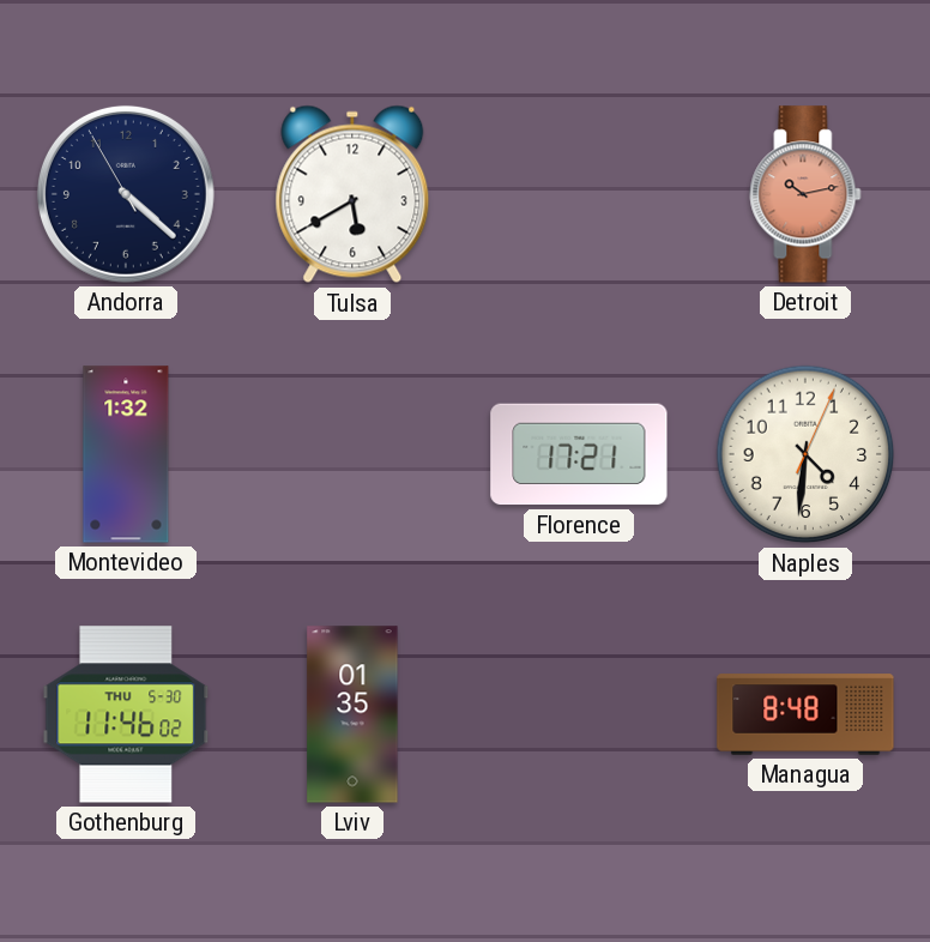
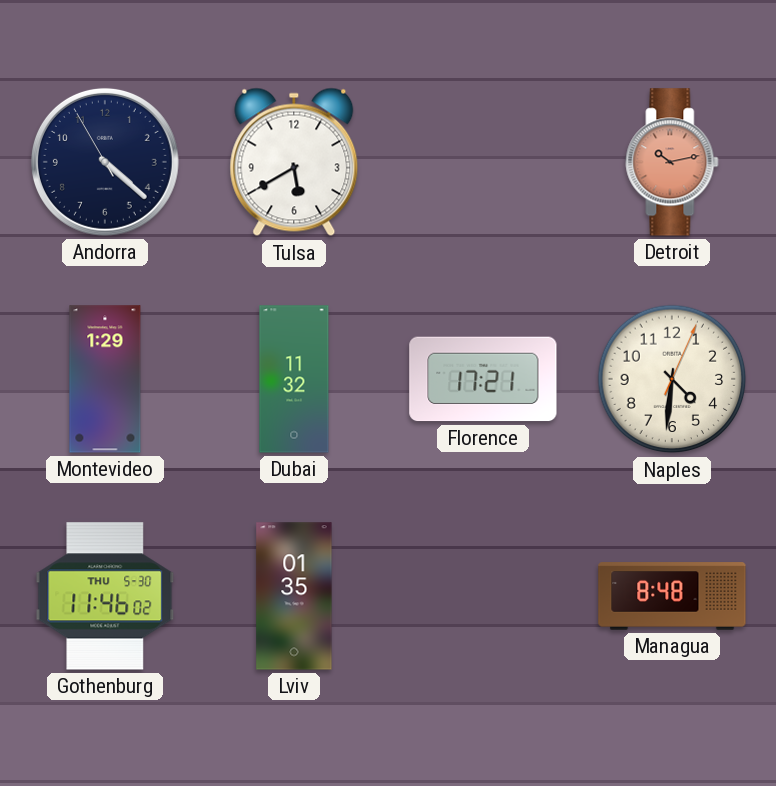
Montevideo: 1:32 -> 1:29 (105, 379)
Dubai: none -> 11:32 (294, 379)
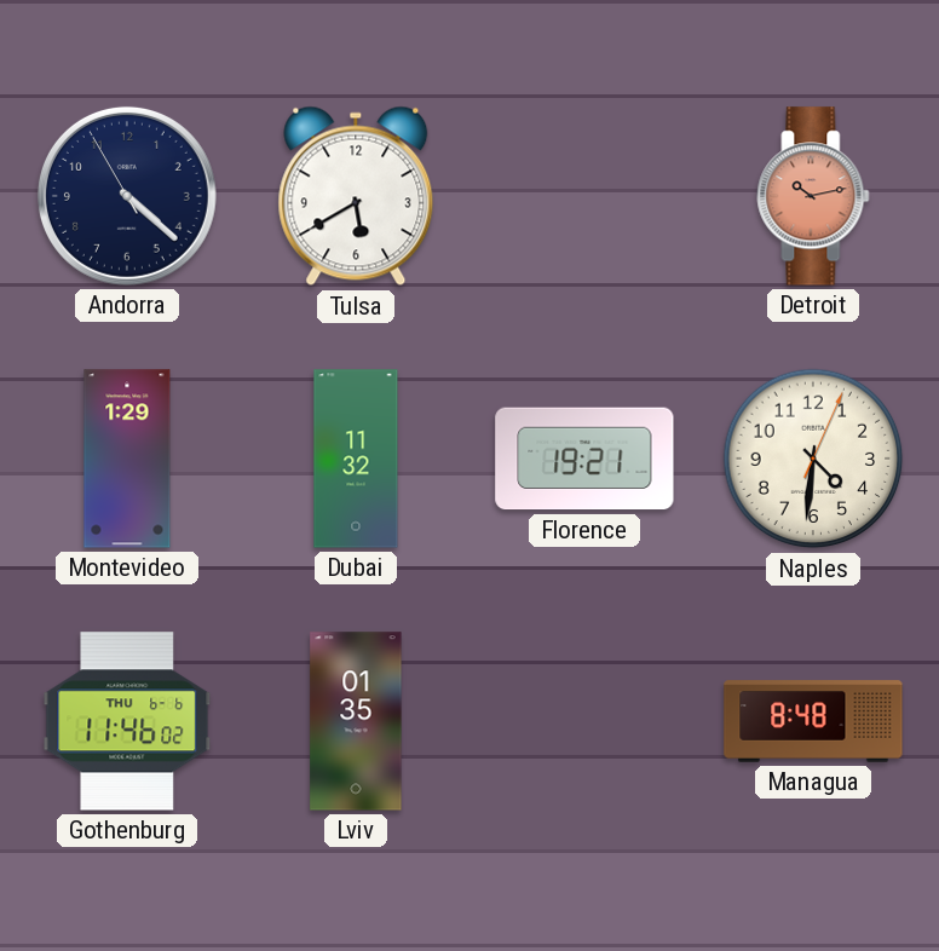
Florence: 17:21 -> 19:21 (584, 459)
Gothenburg date: THU 5-30 -> THU 6-6 (127, 721)
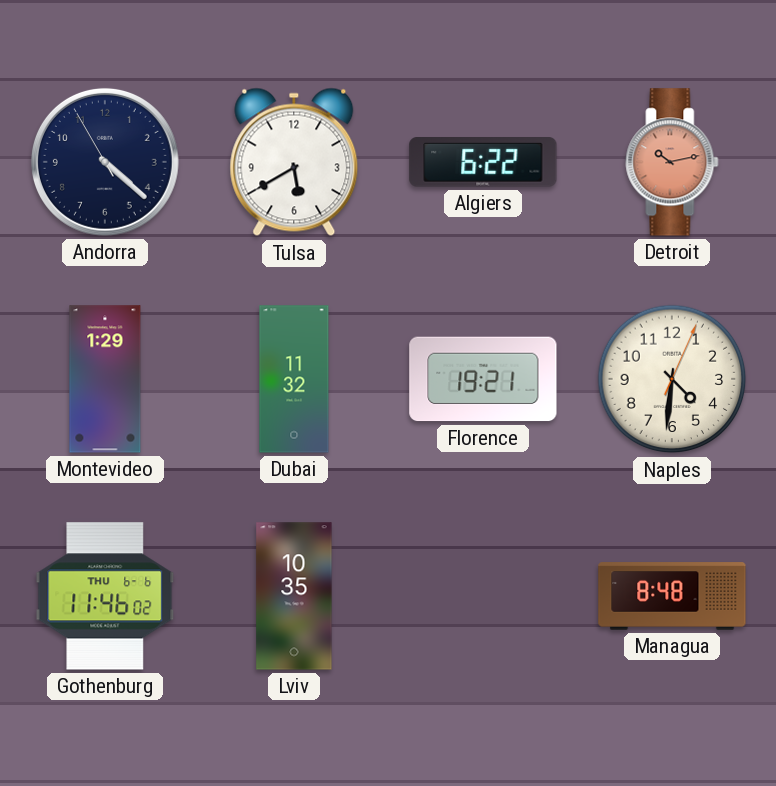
Algiers: none -> 6:22 (483, 163)
Lviv: 01:35 -> 10:35 (294, 596)
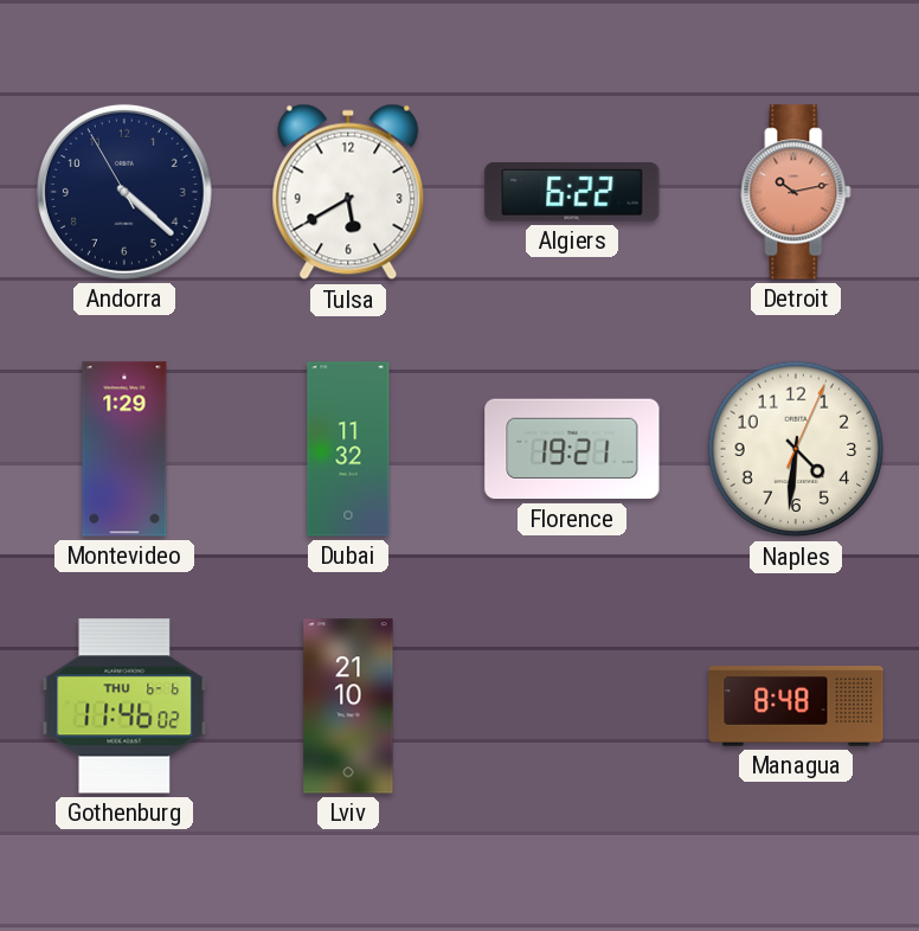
Lviv: 10:35 -> 21:10 (348, 706)
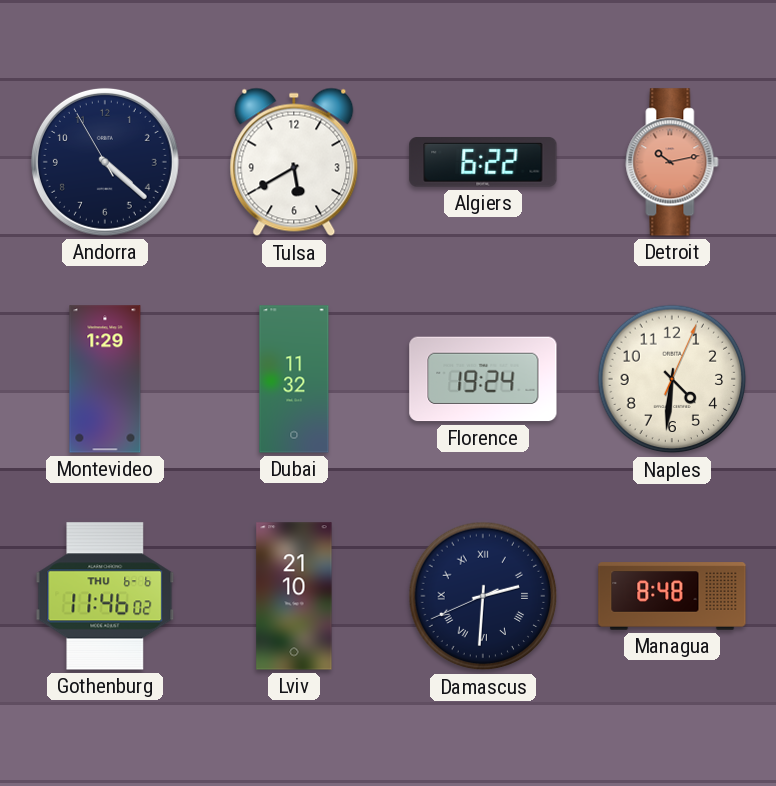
Florence: 19:21 -> 19:24 (483, 379)
Damascus: none -> 2:30 (483, 596)
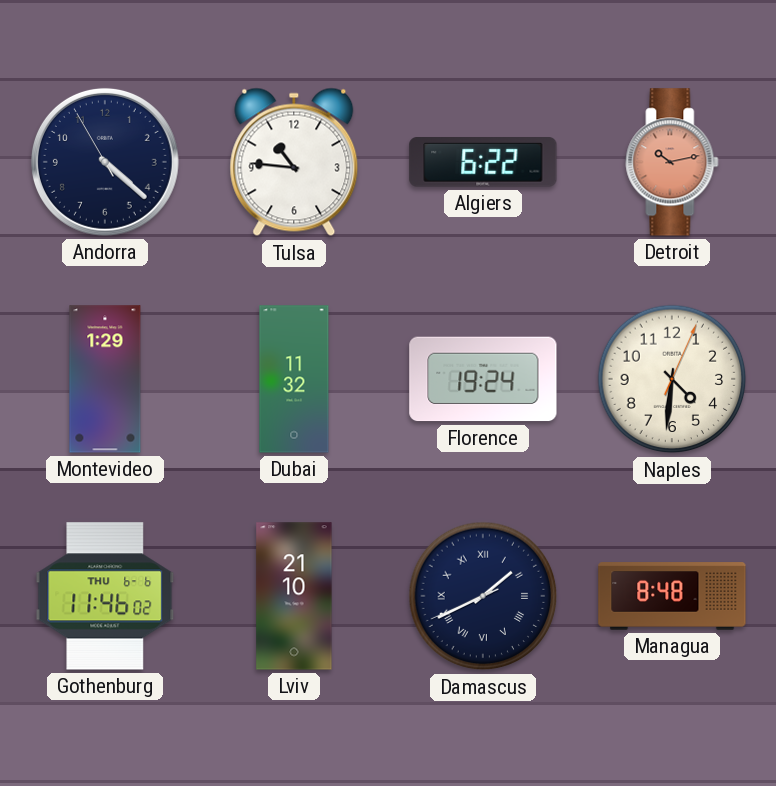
Tulsa: 5:40 -> 10:46 (294, 162)
Damascus: 2:30 -> 1:40 (483, 596)
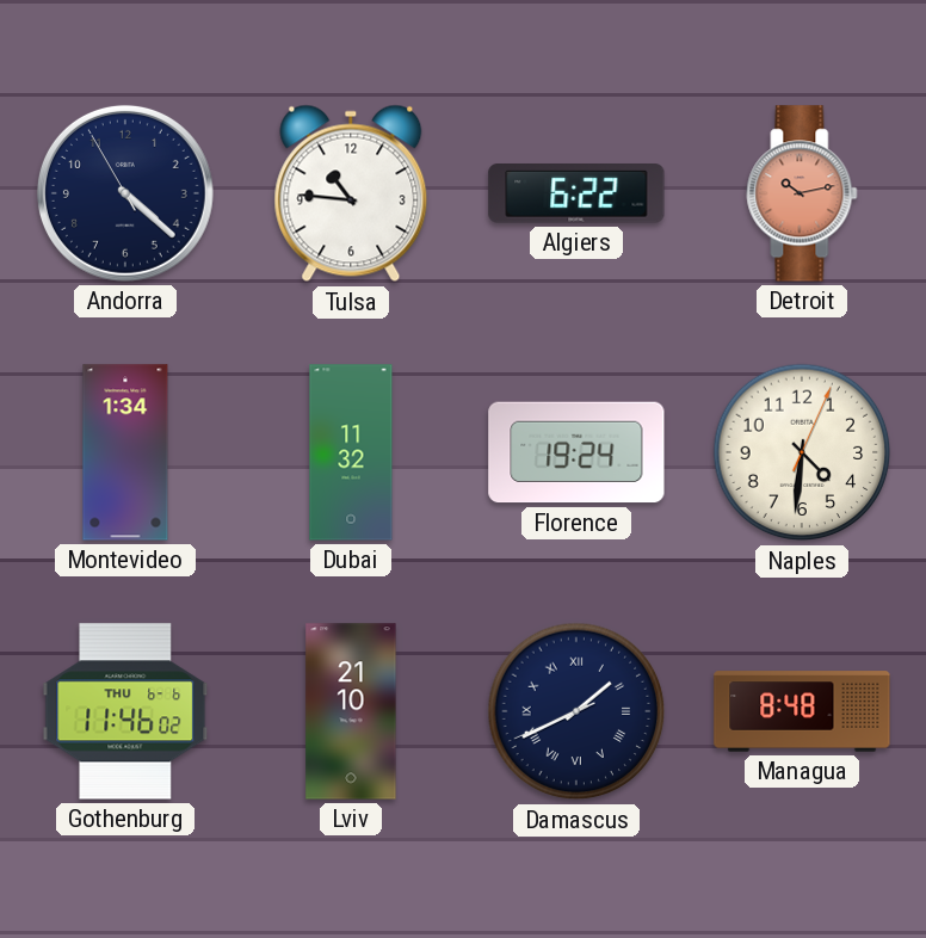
Montevideo: 1:29 -> 1:34 (125, 452)
